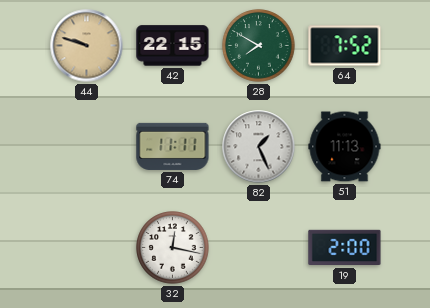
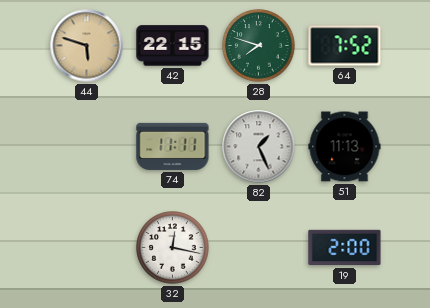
44: 9:48 -> 5:48 (87, 46)
28: 7:50 -> 7:48 (259, 46)
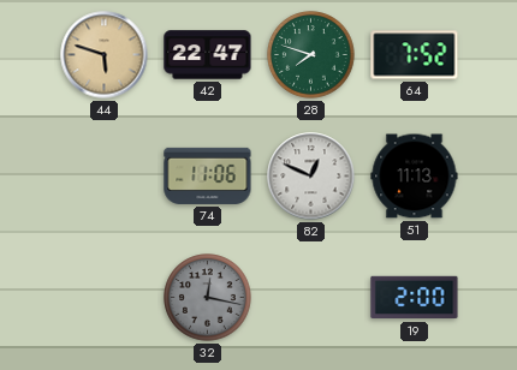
42: 22:15 -> 22:47 (208, 55)
74: 11:11 -> 11:06 (208, 175)
82: 1:26 -> 12:49 (311, 177)
32 dial: white -> grey (208, 298)
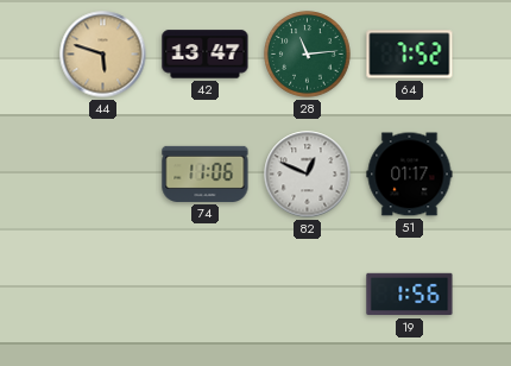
42: 22:47 -> 13:47 (206, 55)
28: 7:48 -> 11:14 (308, 55)
51: 11:13 -> 01:17 (410, 175)
32: 12:17 -> none (208, 298)
19: 2:00 -> 1:56 (410, 295)
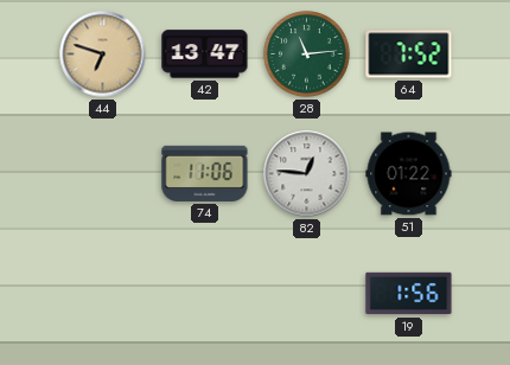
44: 5:48 -> 6:48 (103, 55)
82: 12:49 -> 12:46 (307, 174)
51: 01:17 -> 01:22 (409, 174)
